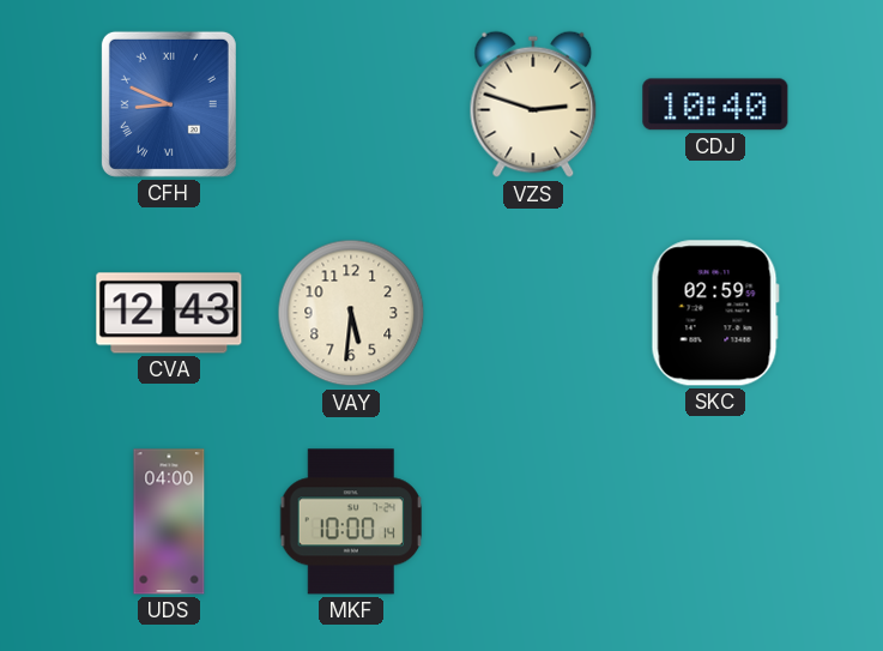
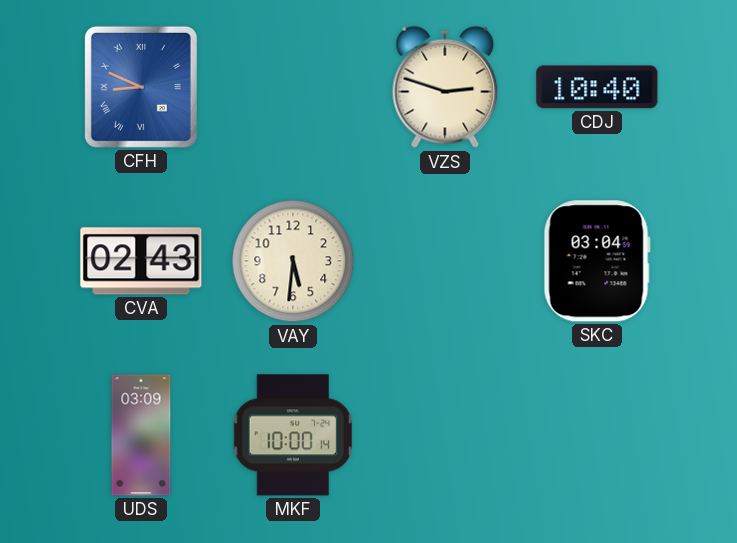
CVA: 12:43 -> 02:43 (141, 261)
SKC: 02:59 -> 03:04 (597, 261)
UDS: 04:00 -> 03:09 (141, 435)
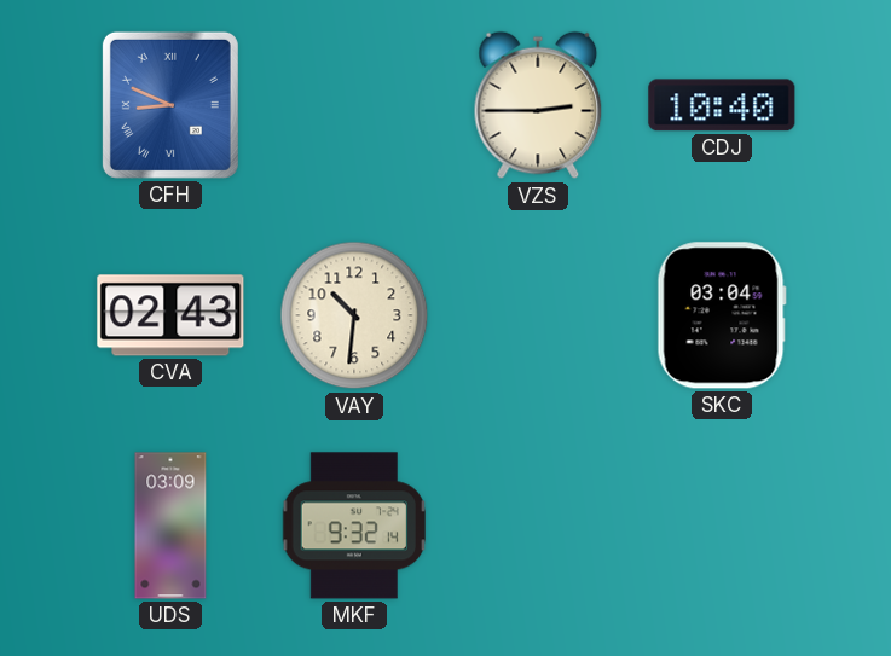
VZS: 2:48 -> 2:45 (538, 105)
VAY: 5:31 -> 10:31 (354, 315)
MKF: 10:00 -> 9:32 (353, 526)
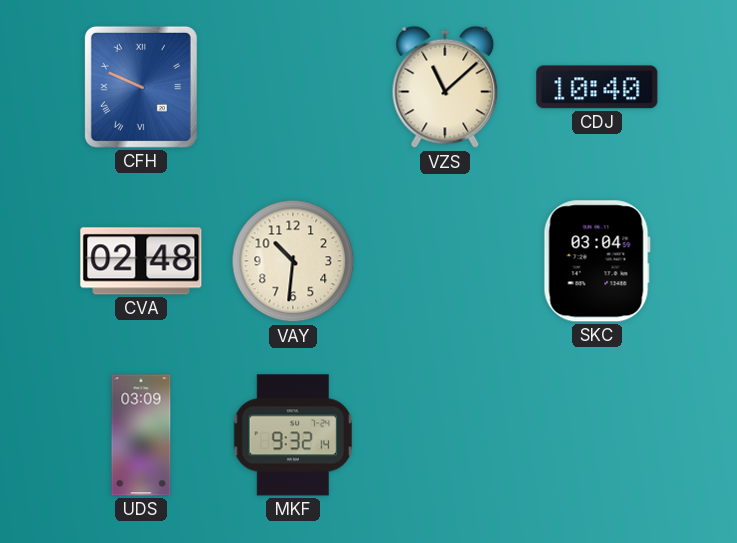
CFH: 8:49 -> 9:49 (141, 87)
VZS: 2:45 -> 11:08 (445, 87)
CVA: 02:43 -> 02:48 (141, 261)
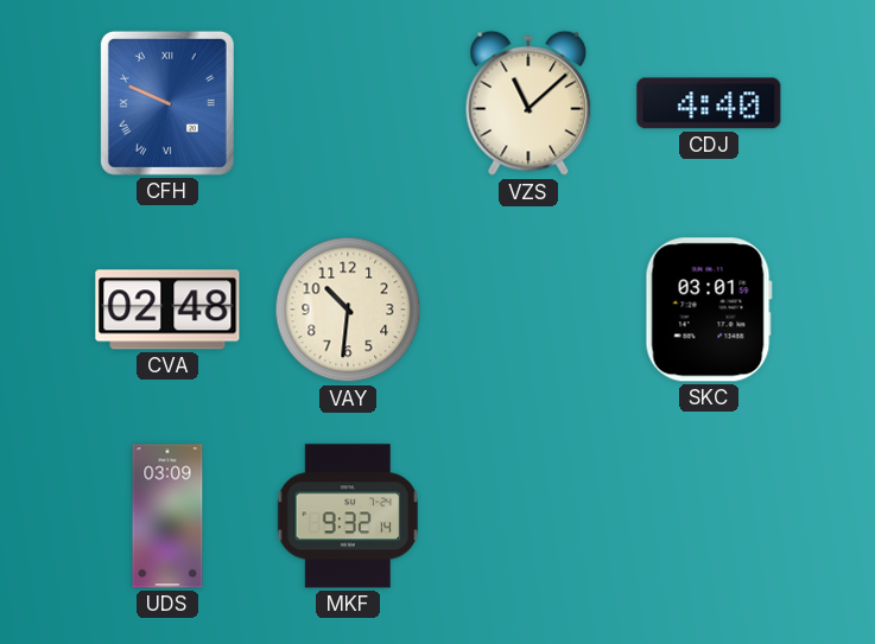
CDJ: 10:40 -> 4:40 (709, 103)
SKC: 03:04 -> 03:01 (709, 310)
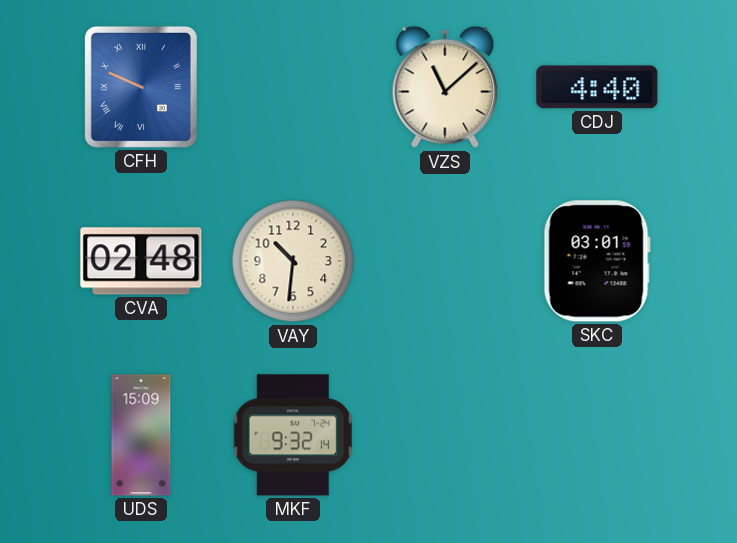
UDS: 03:09 -> 15:09 (141, 435)
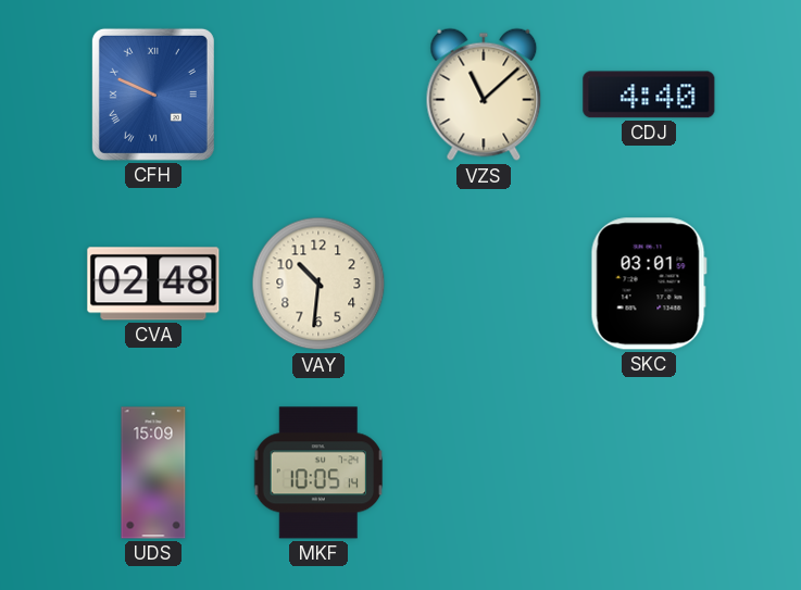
MKF: 9:32 -> 10:05 (317, 473)
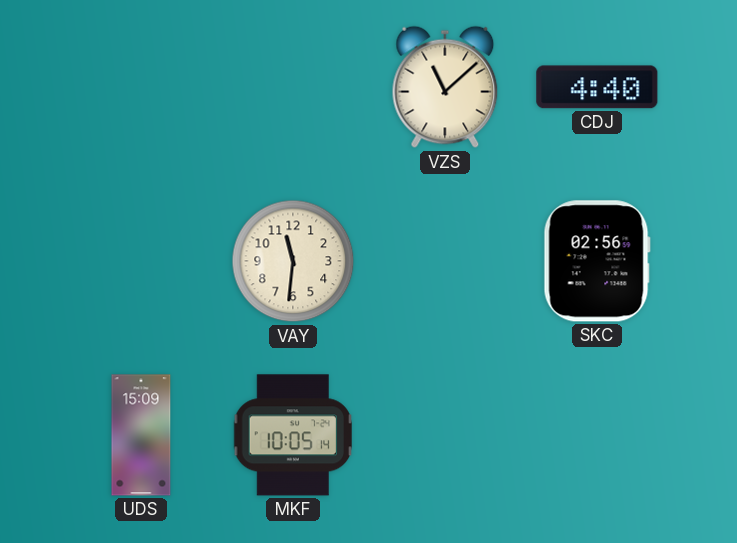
CFH: 9:49 -> none (153, 95)
CVA: 02:48 -> none (153, 284)
VAY: 10:31 -> 11:31 (293, 261)
SKC: 03:01 -> 02:56 (597, 261)
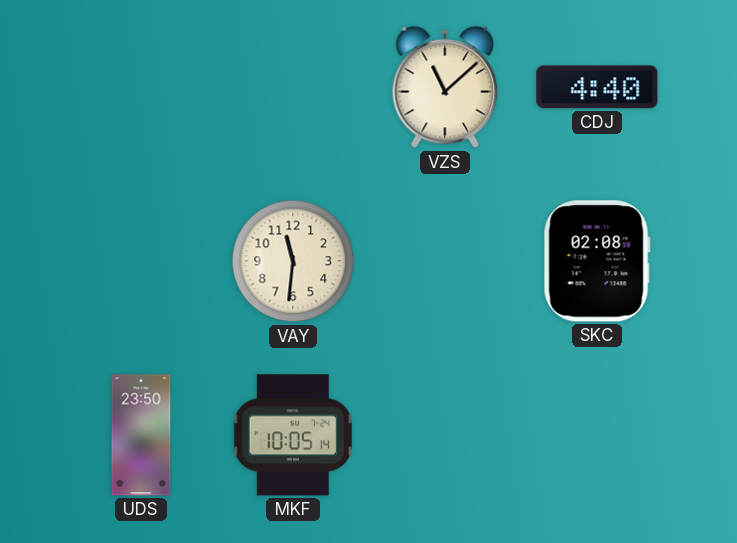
SKC: 02:56 -> 02:08 (597, 261)
UDS: 15:09 -> 23:50 (141, 435)
